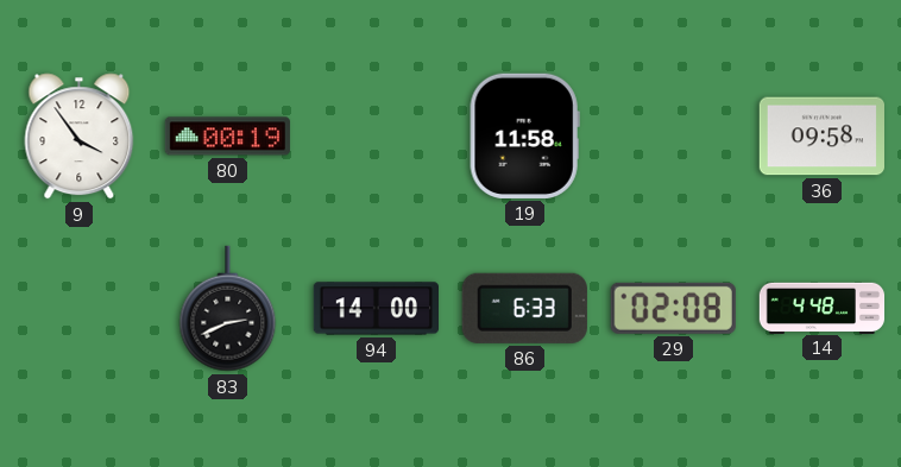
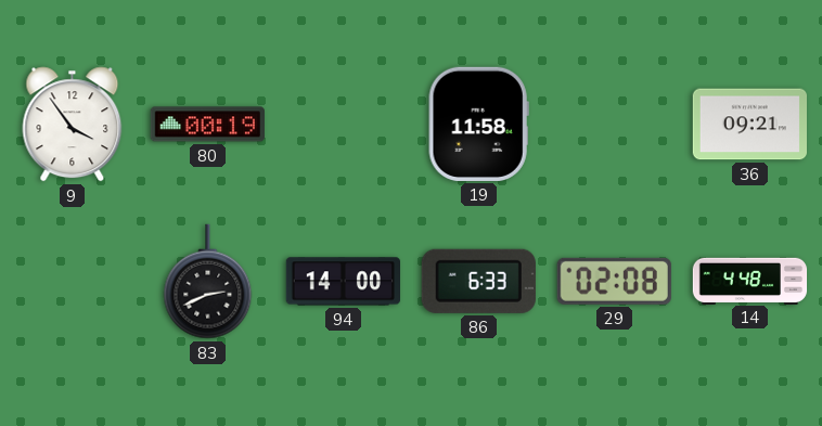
36: 09:58 -> 09:21 (749, 125)
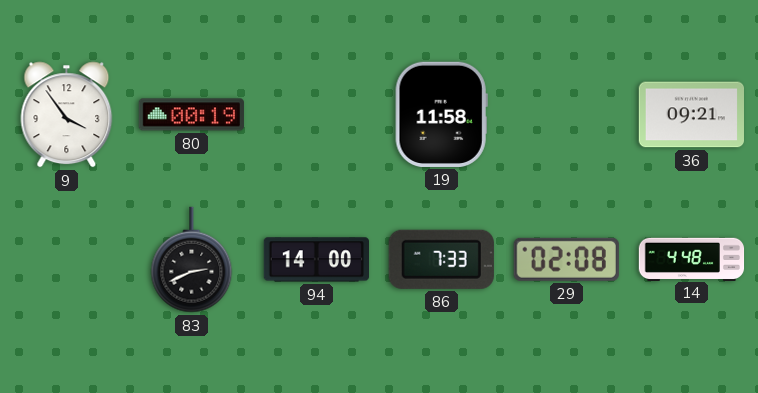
86: 6:33 -> 7:33 (441, 259)
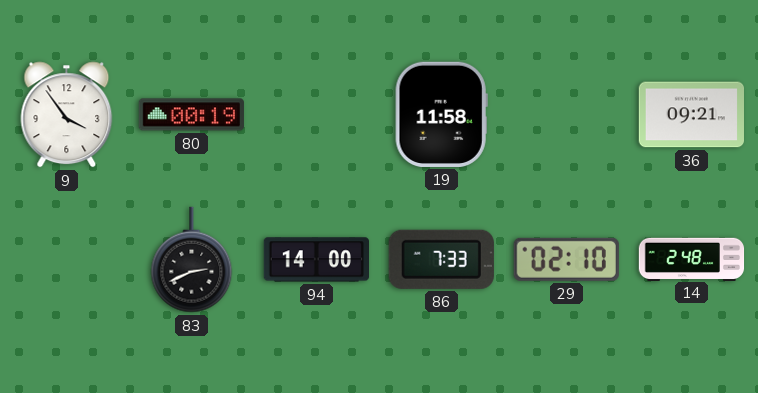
29: 02:08 -> 02:10 (566, 259)
14: 4:48 -> 2:48 (692, 259)
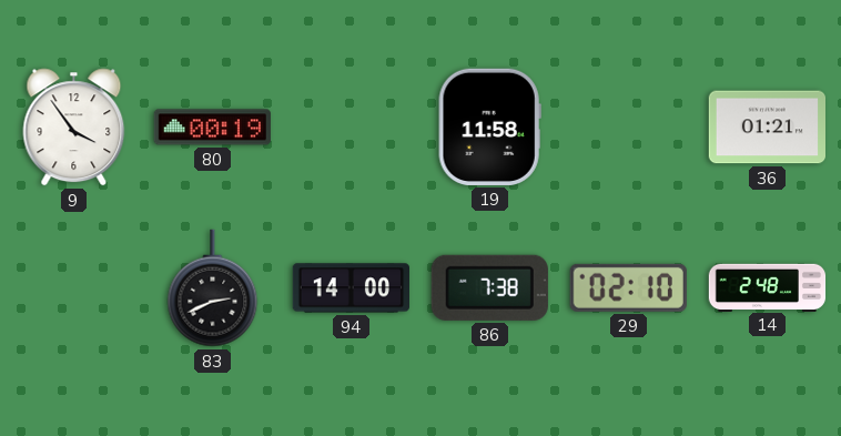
36: 09:21 -> 01:21 (767, 128)
86: 7:33 -> 7:38 (489, 287)
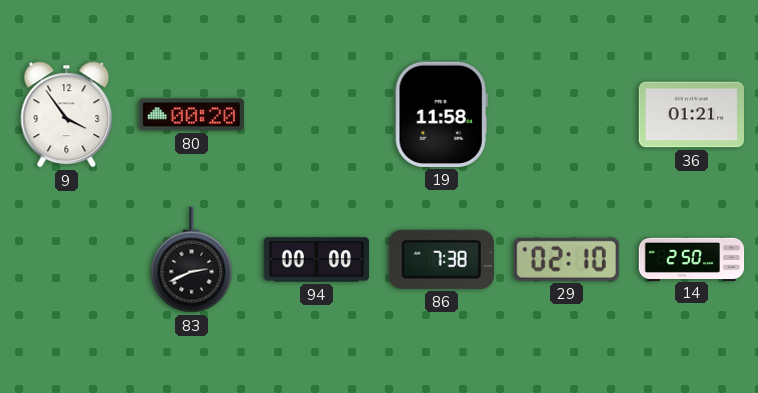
80: 00:19 -> 00:20 (191, 115)
94: 14:00 -> 00:00 (316, 260)
14: 2:48 -> 2:50 (692, 259)
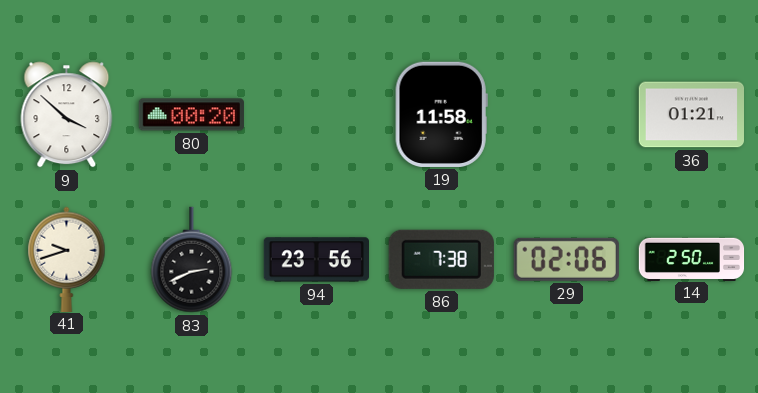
9: 3:54 -> 3:52 (67, 115)
41: none -> 9:42 (67, 259)
94: 00:00 -> 23:56 (316, 260)
29: 02:10 -> 02:06 (566, 259)
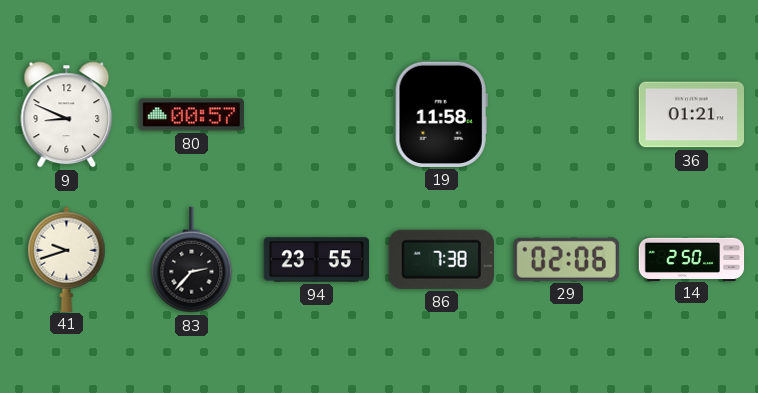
9: 3:52 -> 8:49 (67, 115)
80: 00:20 -> 00:57 (191, 115)
83: 2:41 -> 2:37 (192, 260)
94: 23:56 -> 23:55 (316, 260)
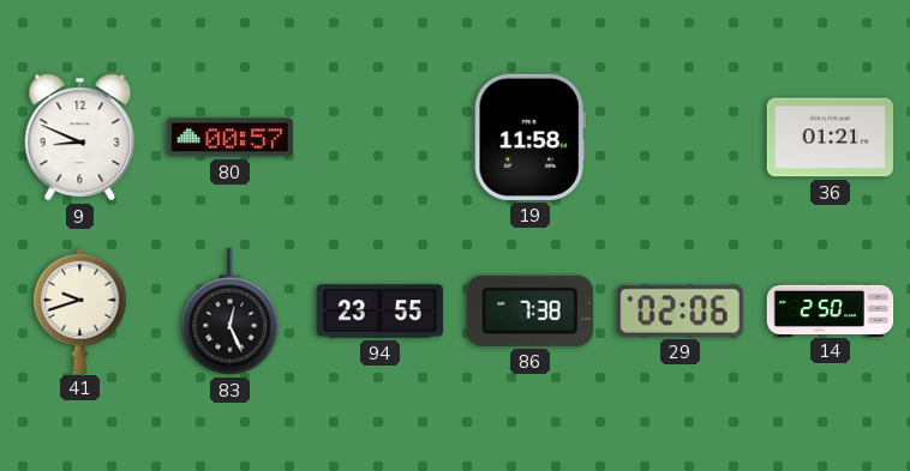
83: 2:37 -> 12:26 (231, 312)
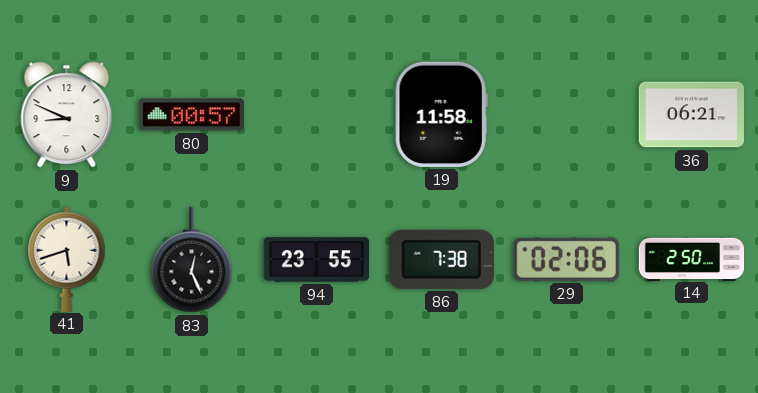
36: 01:21 -> 06:21 (691, 115)
41: 9:42 -> 5:42 (67, 259)
